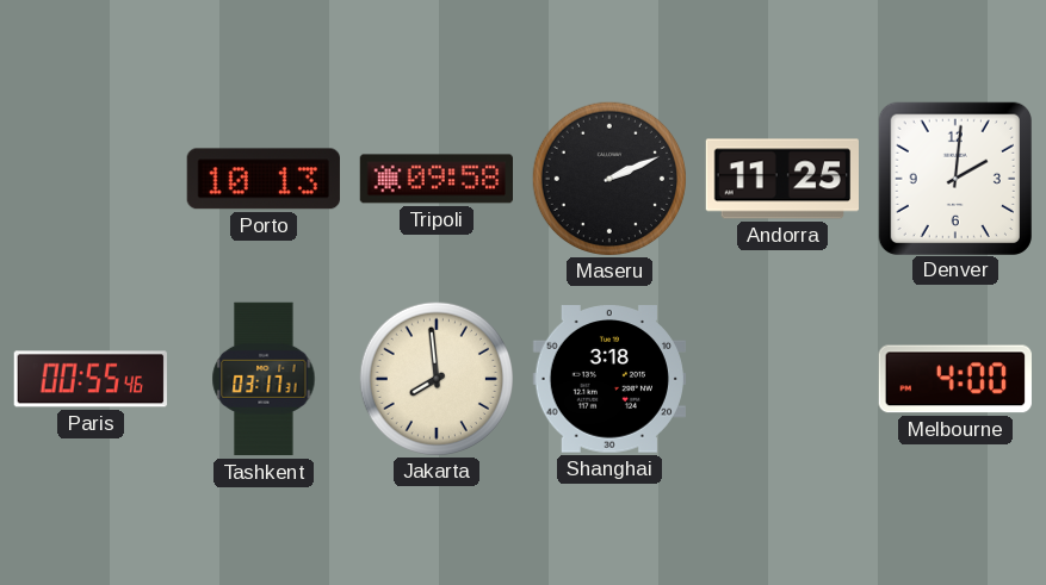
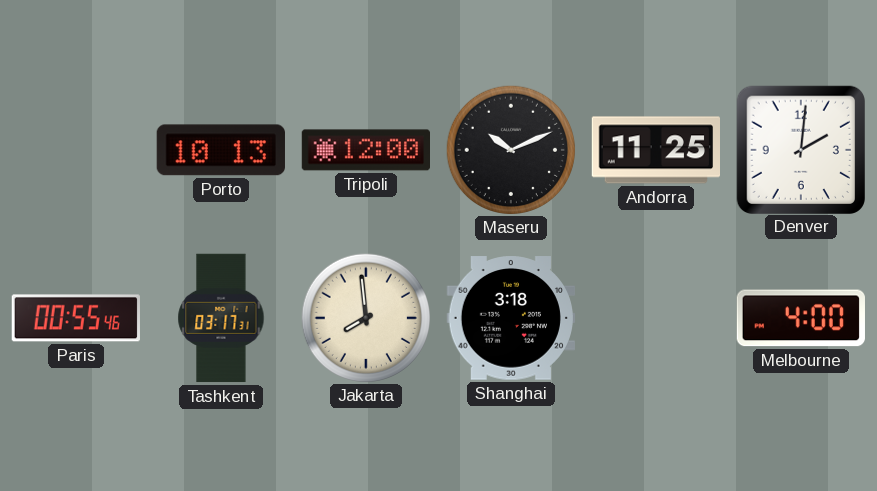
Tripoli: 09:58 -> 12:00 (365, 150)
Maseru: 2:11 -> 10:11 (510, 149)
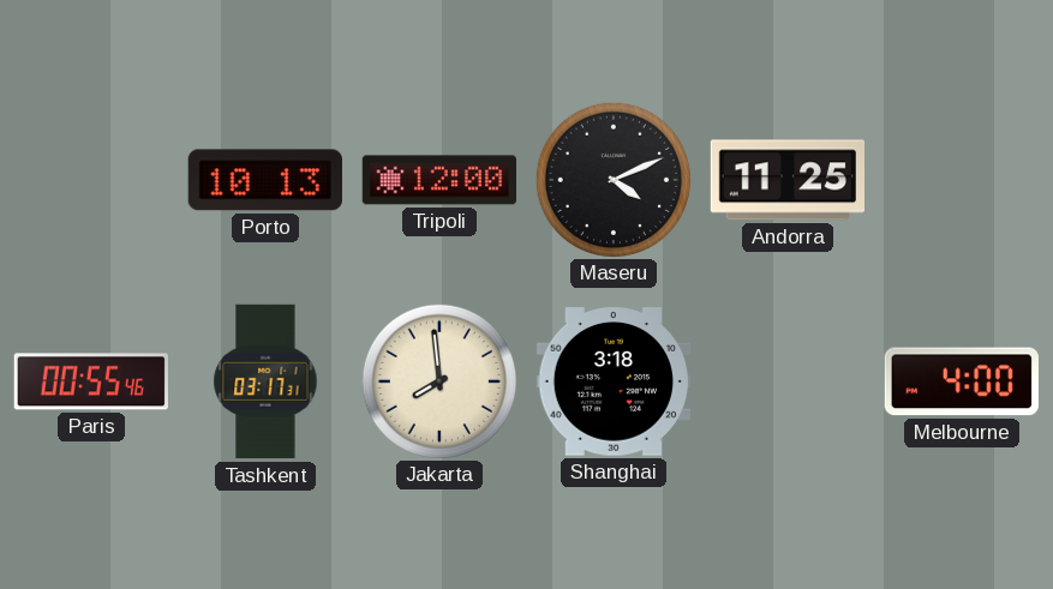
Maseru: 10:11 -> 4:11 (612, 179)
Denver: 2:01 -> none (800, 149)
